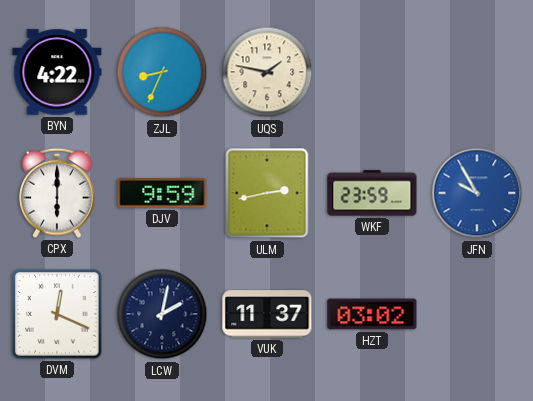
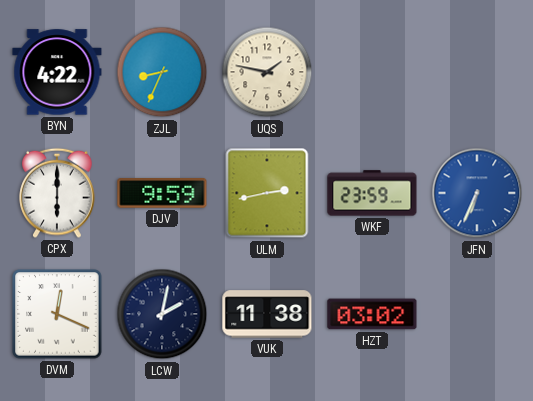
JFN: 9:55 -> 6:34 (477, 193)
VUK: 11:37 -> 11:38 (267, 314)
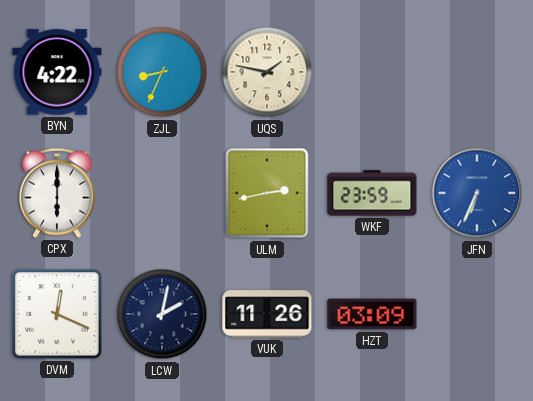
DJV: 9:59 -> none (162, 193)
VUK: 11:38 -> 11:26 (267, 314)
HZT: 03:02 -> 03:09 (372, 314)
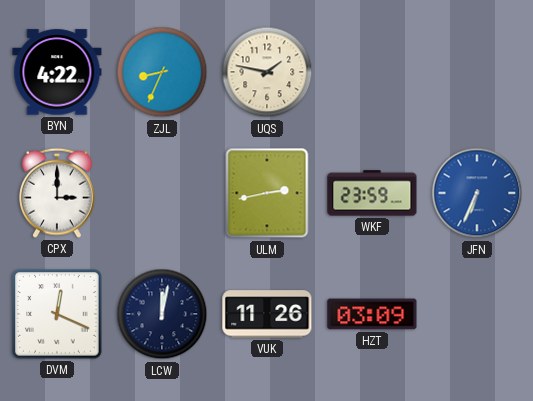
CPX: 6:00 -> 3:00 (57, 193)
LCW: 2:02 -> 12:02 (162, 314)
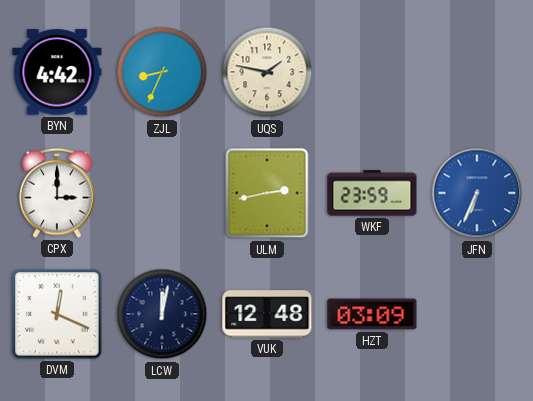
BYN: 4:22 -> 4:42 (57, 72)
VUK: 11:26 -> 12:48 (267, 314)
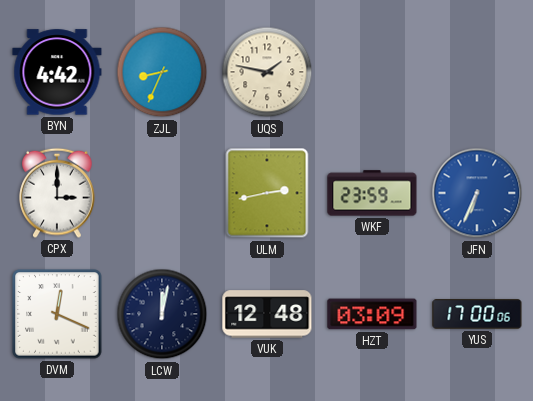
YUS: none -> 17:00 (477, 314)
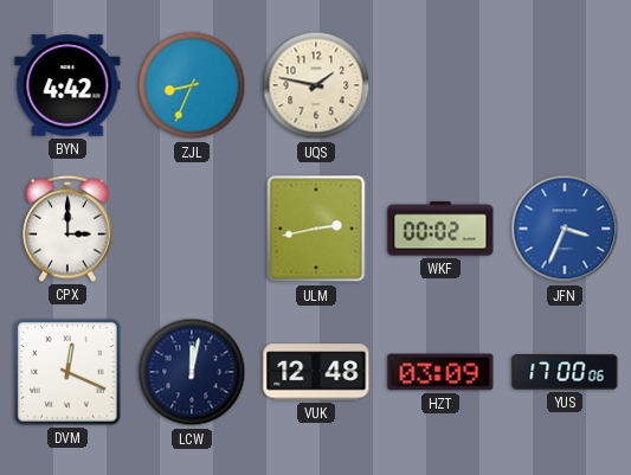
WKF: 23:59 -> 00:02 (440, 229)
JFN: 6:34 -> 3:34 (565, 229)
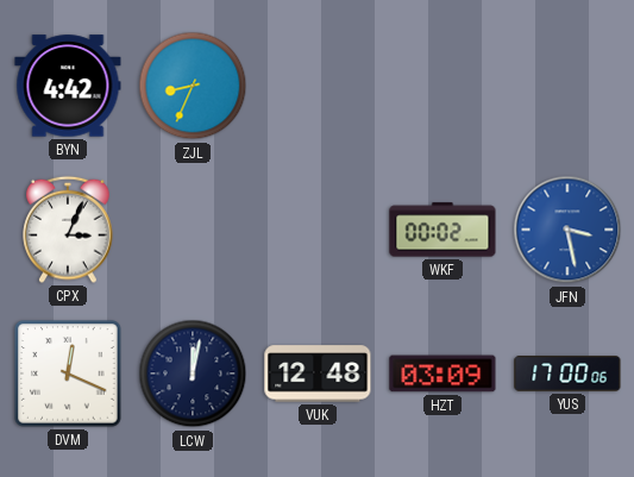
UQS: 1:47 -> none (316, 85)
CPX: 3:00 -> 3:04 (68, 230)
ULM: 2:43 -> none (316, 229)
JFN: 3:34 -> 3:28 (567, 230)
